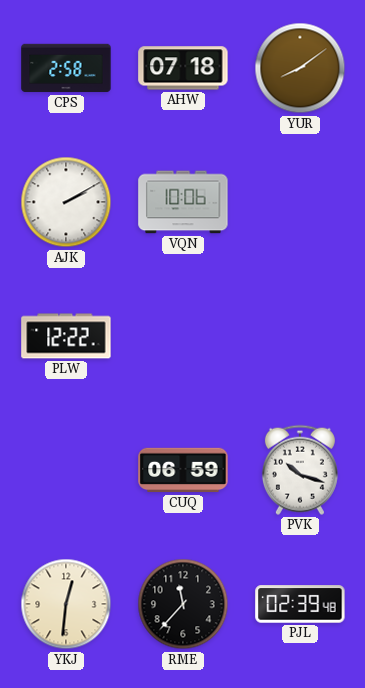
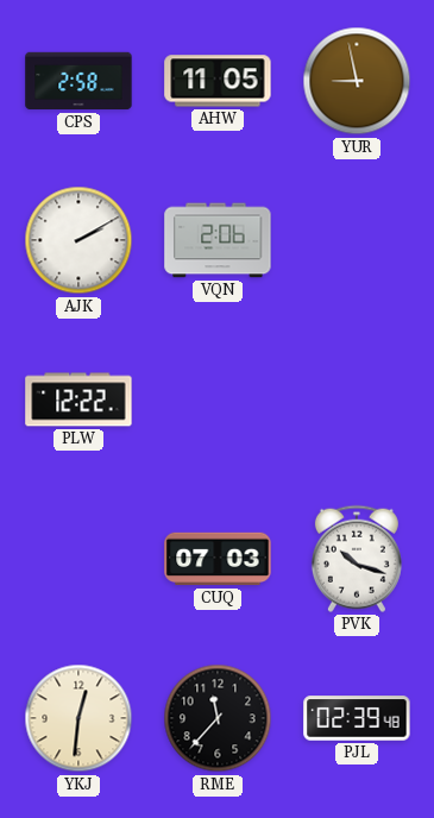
AHW: 07:18 -> 11:05 (218, 81)
YUR: 8:09 -> 8:58 (357, 81)
VQN: 10:06 -> 2:06 (218, 240)
CUQ: 06:59 -> 07:03 (218, 559)
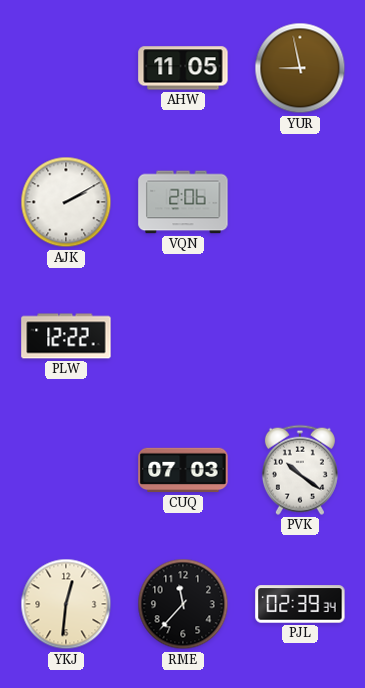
CPS: 2:58 -> none (78, 81)
PVK: 10:18 -> 10:21 (300, 470)
PJL: 02:39:48 -> 02:39:34 (300, 604)
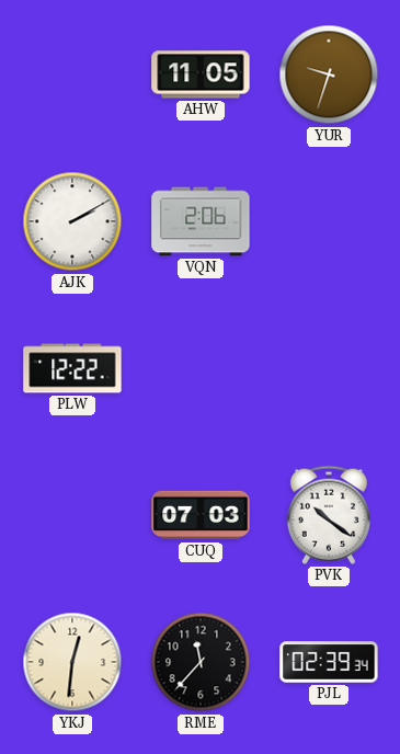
YUR: 8:58 -> 9:33 (329, 75)
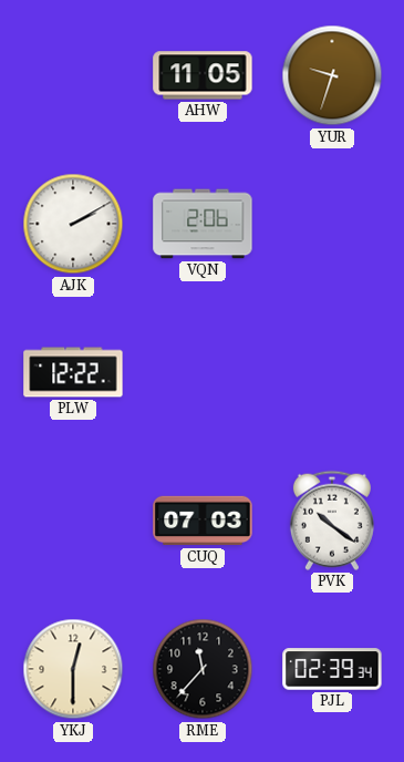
YKJ: 12:31 -> 12:30 (73, 669)
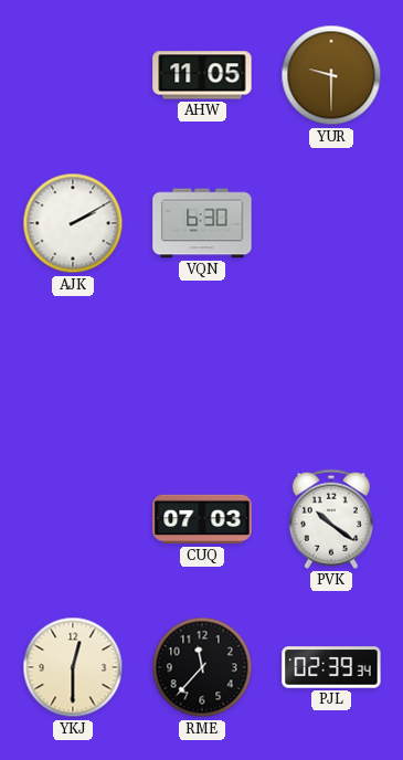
YUR: 9:33 -> 9:30 (331, 75)
VQN: 2:06 -> 6:30 (202, 223)
PLW: 12:22 -> none (73, 372)
